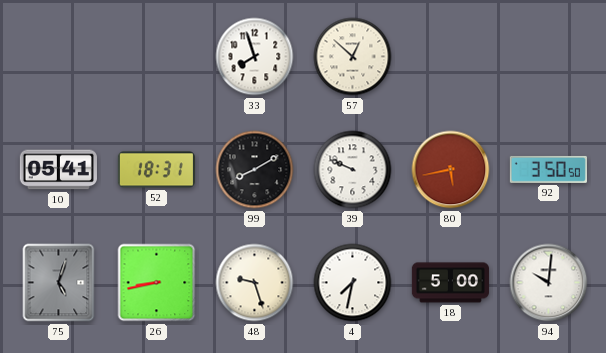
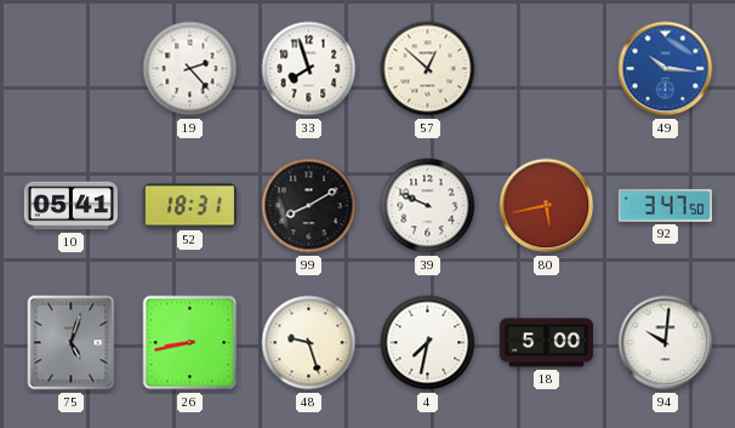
19: none -> 2:23 (190, 69)
49: none -> 10:16 (666, 69)
92: 3:50 -> 3:47 (665, 205)
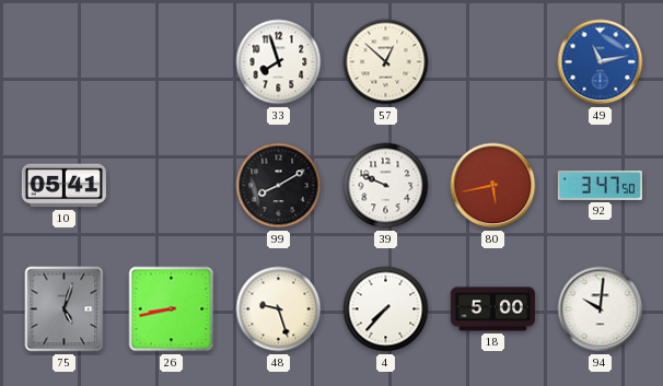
19: 2:23 -> none (190, 69)
49: 10:16 -> 11:13 (601, 62)
52: 18:31 -> none (189, 206)
4: 7:32 -> 7:37 (386, 309)
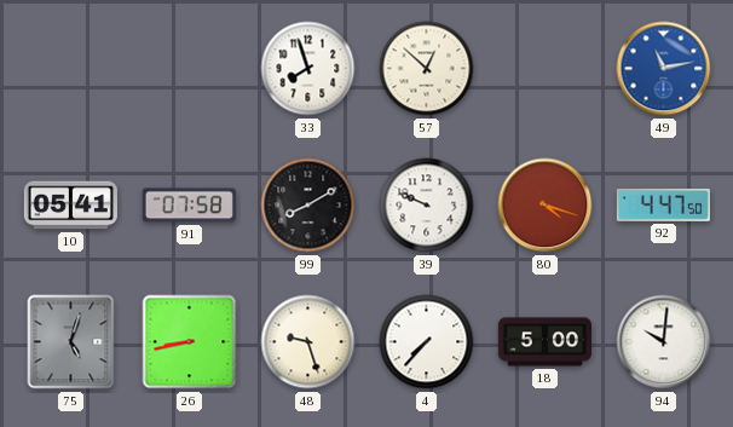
91: none -> 07:58 (189, 206)
80: 5:43 -> 4:18 (546, 206)
92: 3:47 -> 4:47 (663, 204)
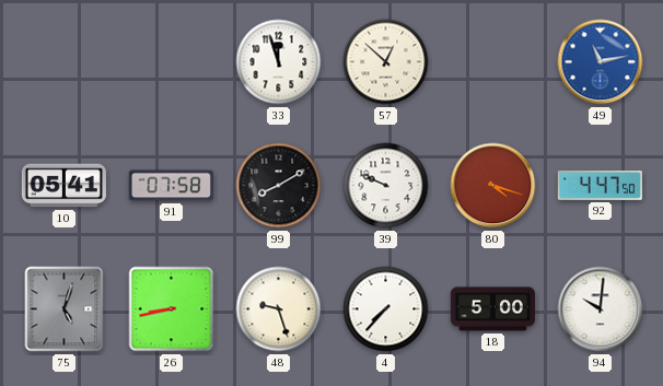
33: 7:57 -> 11:57 (279, 62)
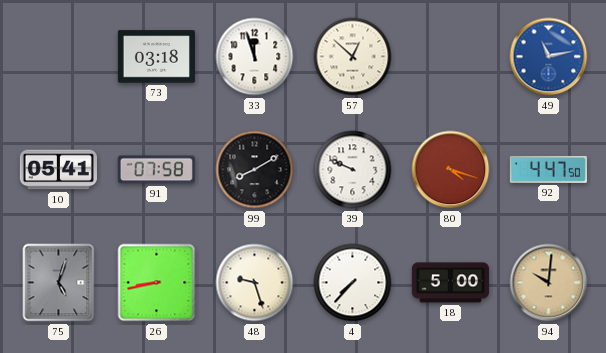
73: none -> 03:18 (156, 57)
94 dial: white -> champagne (549, 283)
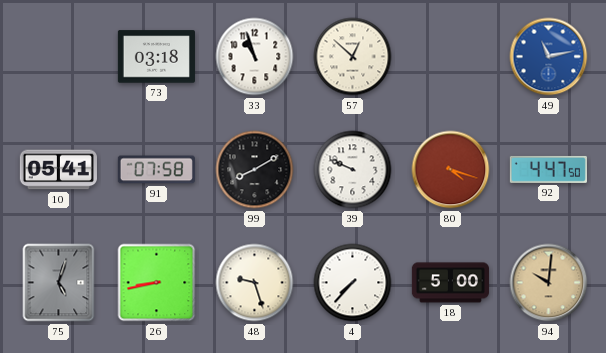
33: 11:57 -> 10:57 (255, 57)
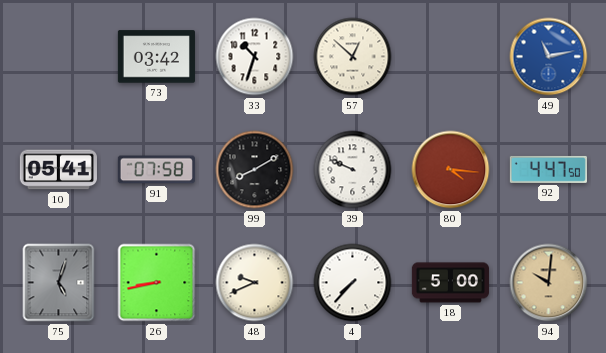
73: 03:18 -> 03:42 (156, 57)
33: 10:57 -> 10:33 (255, 57)
80: 4:18 -> 4:16 (451, 170)
48: 9:27 -> 9:41 (255, 283)
